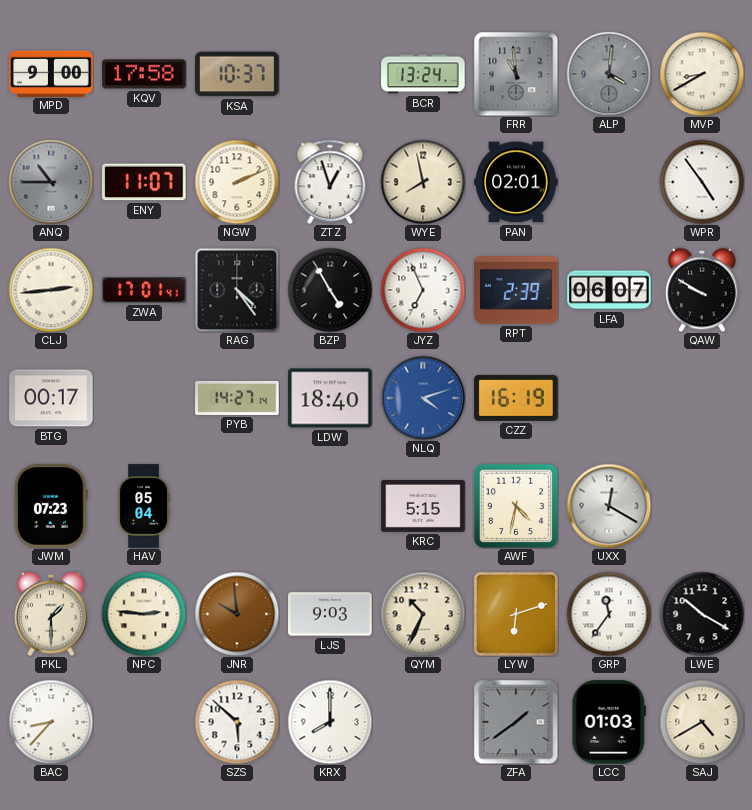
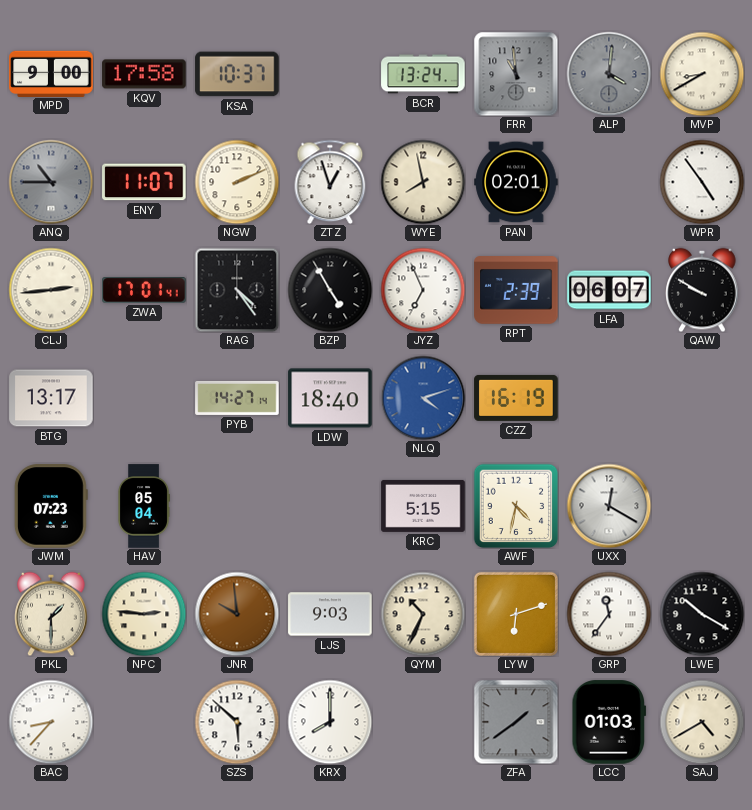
BTG: 00:17 -> 13:17 (51, 398)
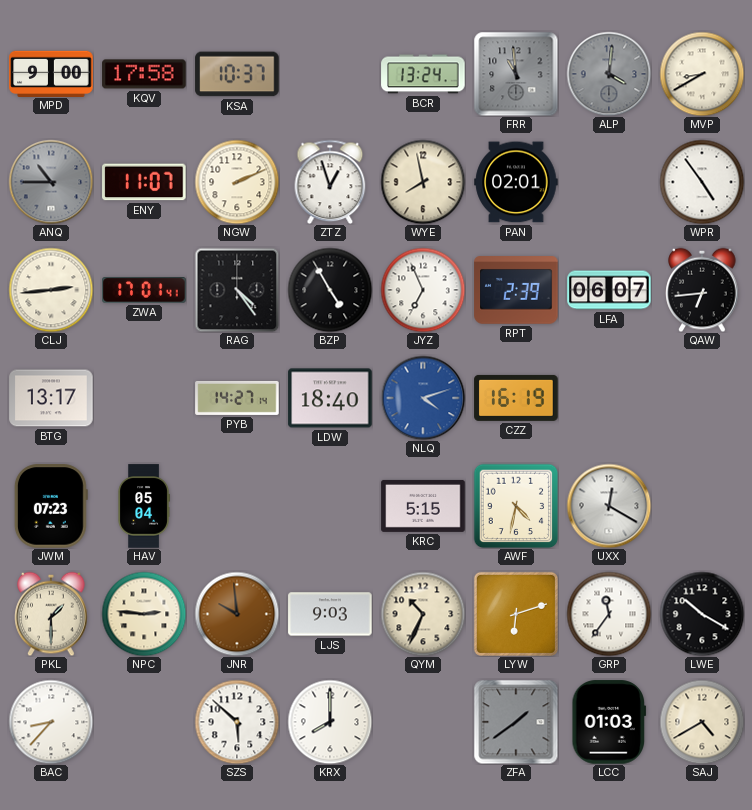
QAW: 9:50 -> 6:44 (702, 290)
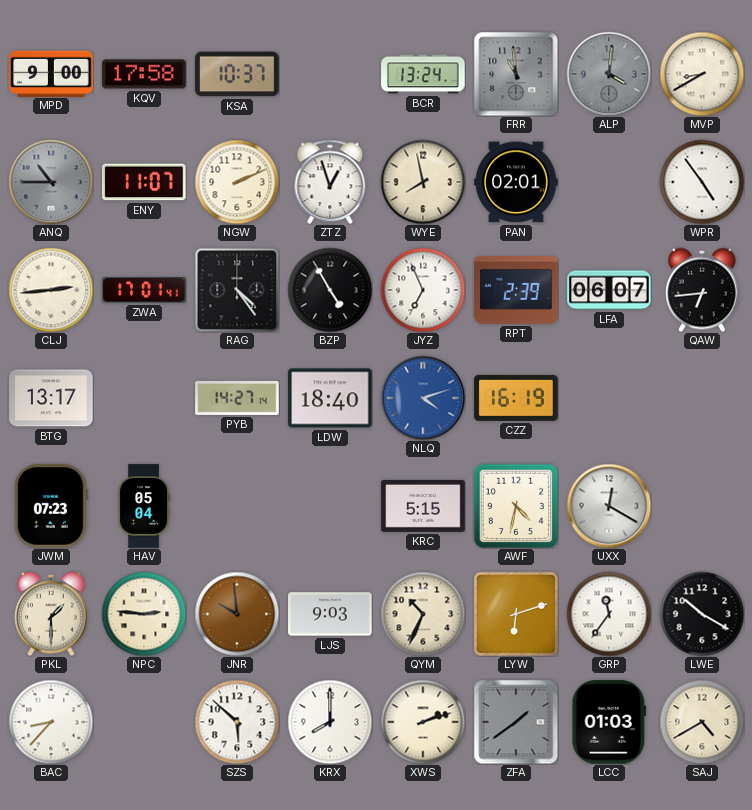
XWS: none -> 2:12 (423, 722)
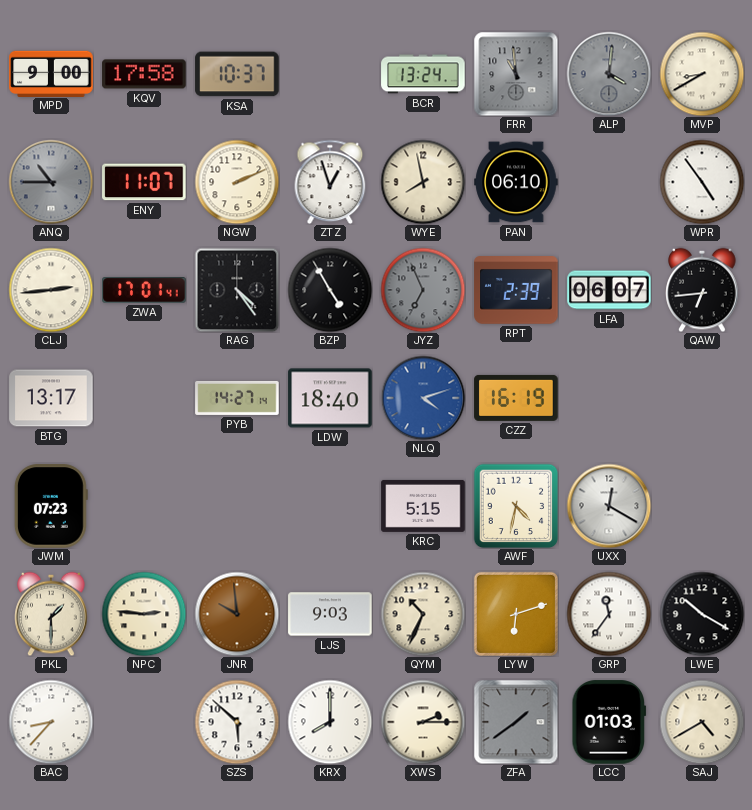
PAN: 02:01 -> 06:10 (516, 182)
JYZ dial: white -> grey (423, 290)
HAV: 05:04 -> none (144, 506)
XWS: 2:12 -> 2:15 (423, 722)
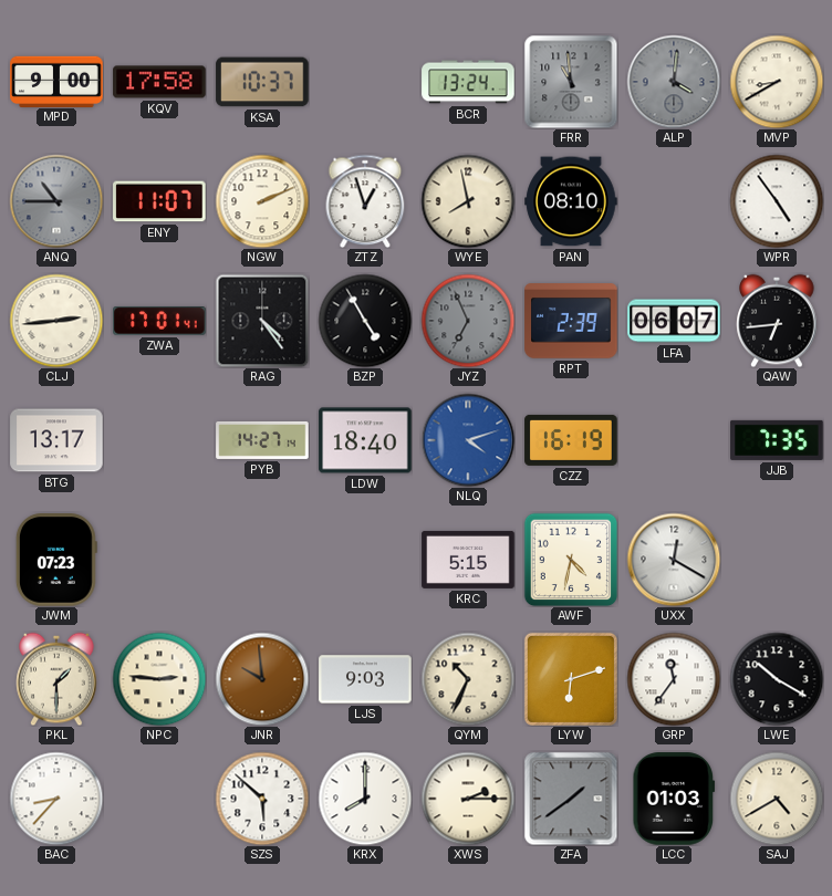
PAN: 06:10 -> 08:10 (571, 201)
JJB: none -> 7:35 (777, 440)
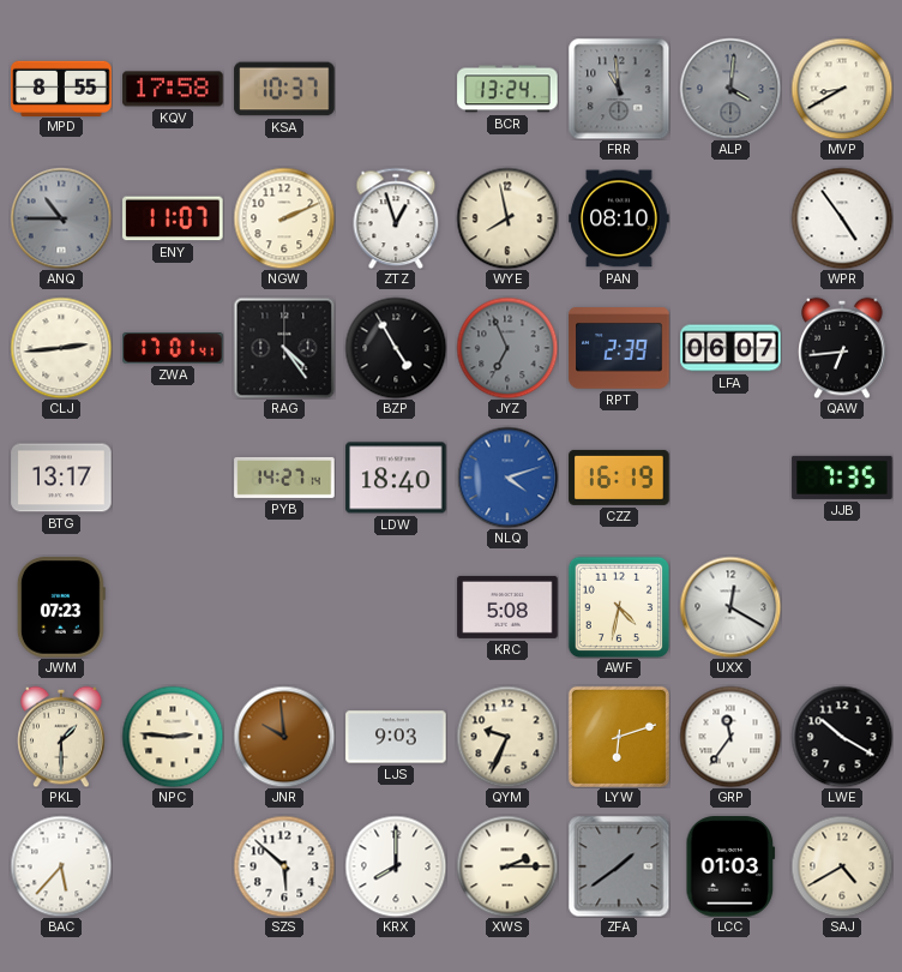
MPD: 9:00 -> 8:55 (61, 88)
KRC: 5:15 -> 5:08 (507, 607)
QYM: 10:34 -> 9:34 (507, 737)
BAC: 8:37 -> 5:37 (61, 866)
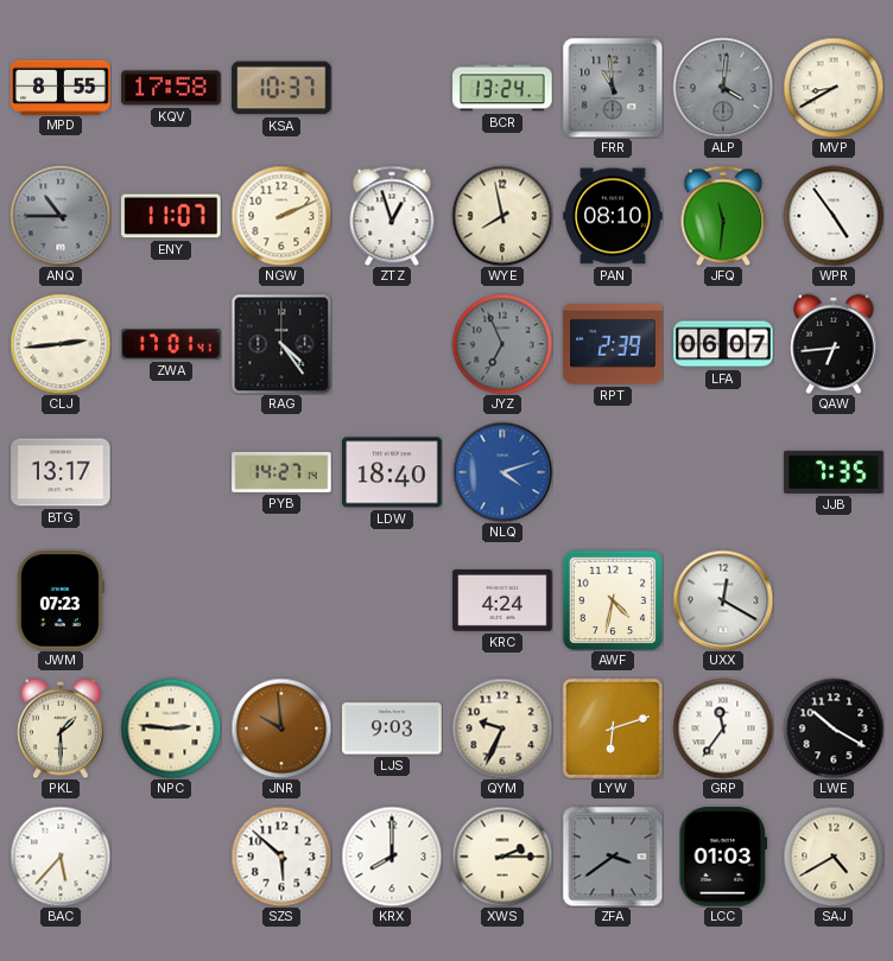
JFQ: none -> 11:31 (723, 216)
BZP: 4:55 -> none (396, 348)
CZZ: 16:19 -> none (619, 478)
KRC: 5:08 -> 4:24 (502, 600)
ZFA: 1:39 -> 3:39 (613, 857)
